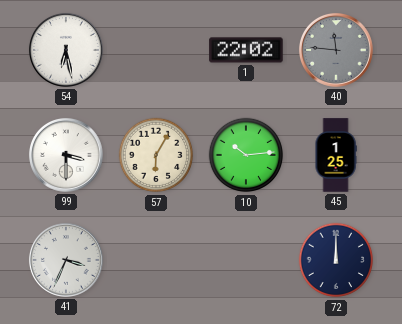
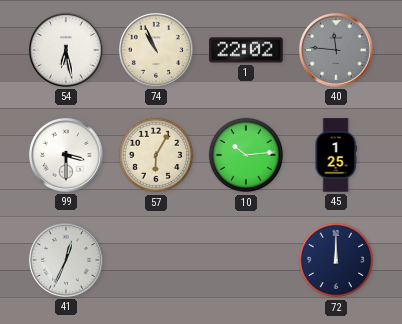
74: none -> 10:56 (156, 50)
41: 3:34 -> 12:34 (66, 260)
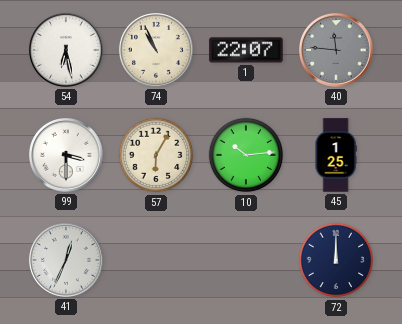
1: 22:02 -> 22:07 (246, 50)
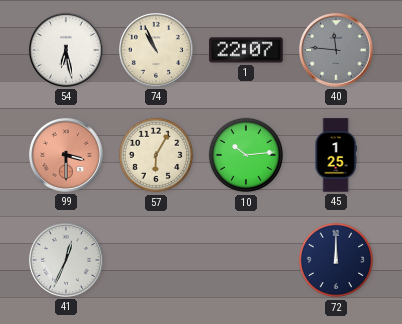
99 dial: white -> salmon (66, 155)
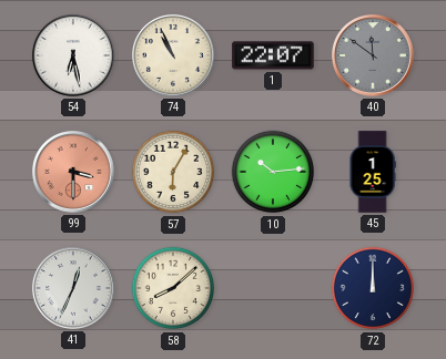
40: 11:46 -> 11:51 (373, 55)
58: none -> 8:08 (173, 288)
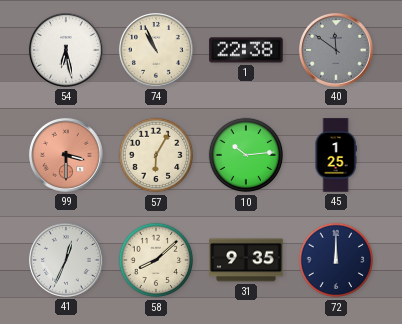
1: 22:07 -> 22:38 (246, 50)
31: none -> 9:35 (246, 260)
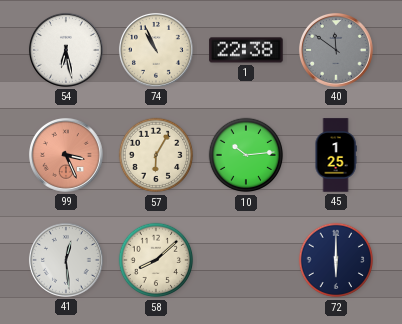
99: 3:30 -> 3:26 (66, 155)
41: 12:34 -> 12:29 (66, 260)
31: 9:35 -> none (246, 260)
72: 12:00 -> 6:00 (336, 260)
